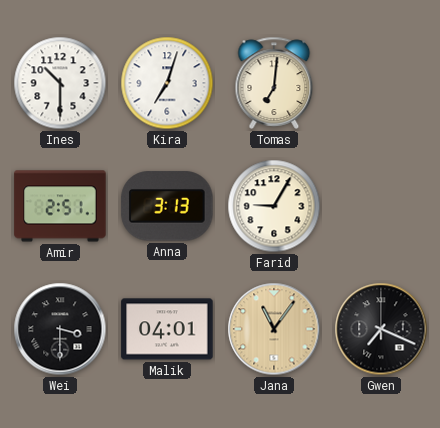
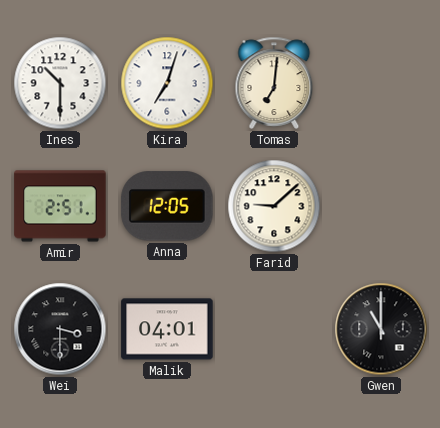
Anna: 3:13 -> 12:05 (167, 206)
Farid: 9:05 -> 9:08 (274, 206)
Jana: 11:06 -> none (274, 329)
Gwen: 7:19 -> 11:00 (381, 329)
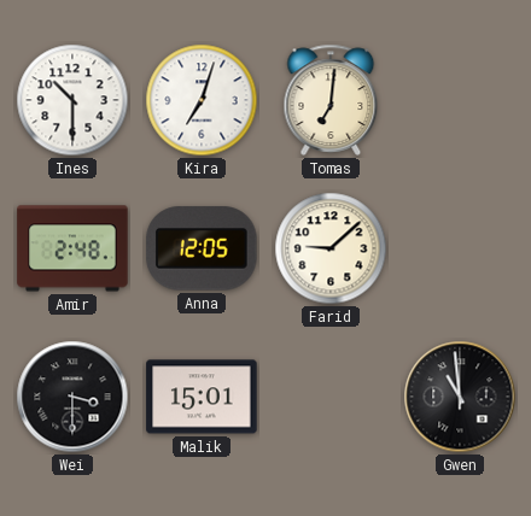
Amir: 2:51 -> 2:48 (72, 248)
Malik: 04:01 -> 15:01 (202, 397)
Gwen: 11:00 -> 10:59 (460, 397)
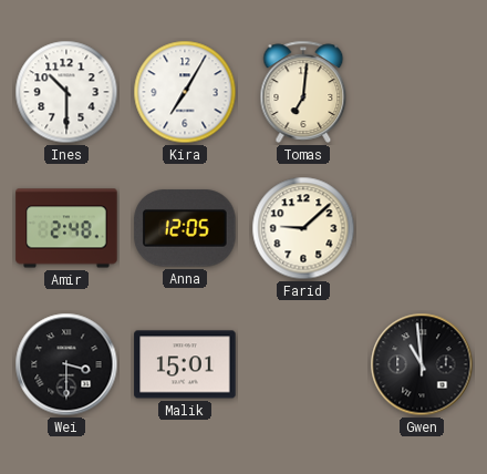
Kira: 7:03 -> 7:05 (185, 92)
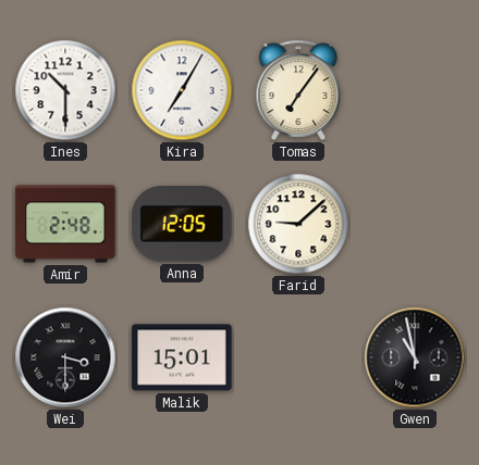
Tomas: 7:01 -> 7:06 (298, 90)
Gwen: 10:59 -> 10:58 (415, 357)
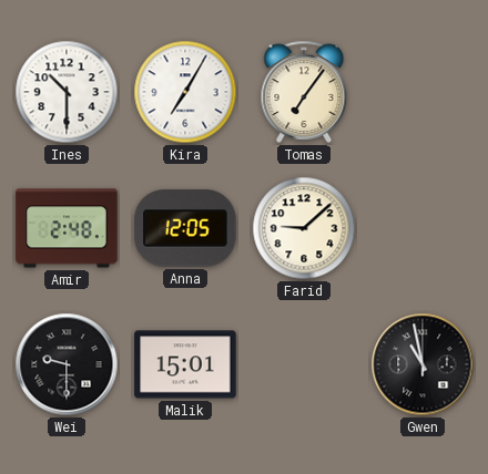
Wei: 3:30 -> 9:30 (67, 364)
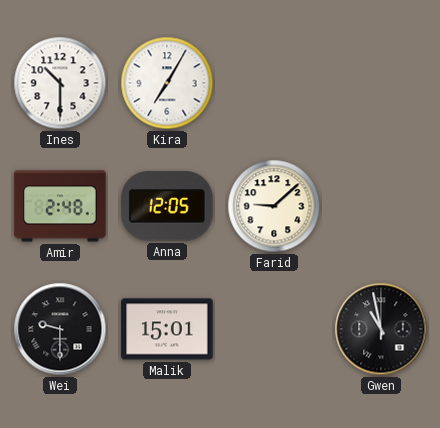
Tomas: 7:06 -> none (304, 92)
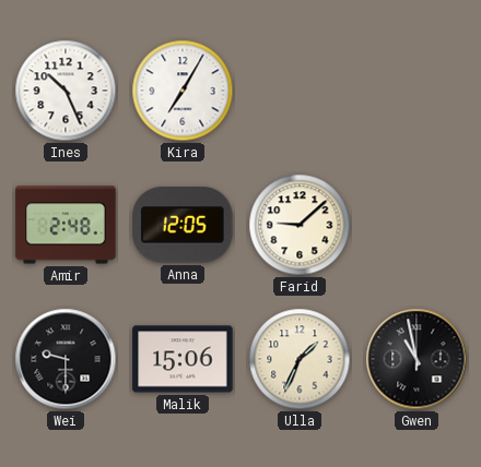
Ines: 10:30 -> 10:26 (66, 91)
Malik: 15:01 -> 15:06 (183, 359)
Ulla: none -> 1:34 (300, 359)
